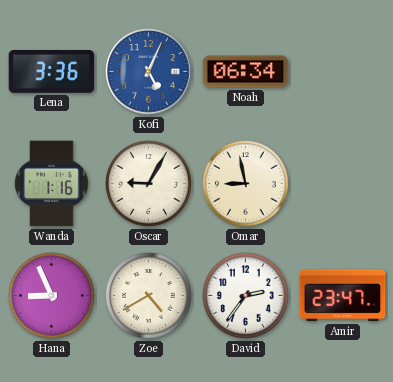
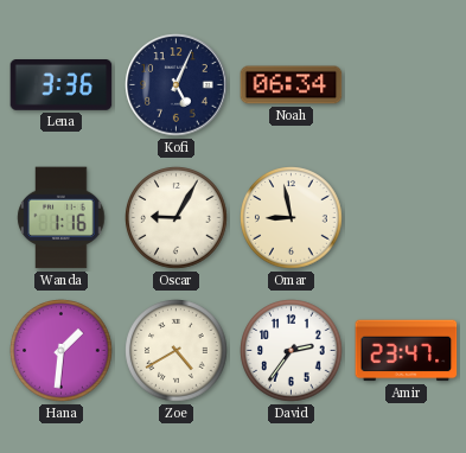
Kofi dial: blue -> navy (177, 85)
Hana: 8:56 -> 1:31 (62, 351)
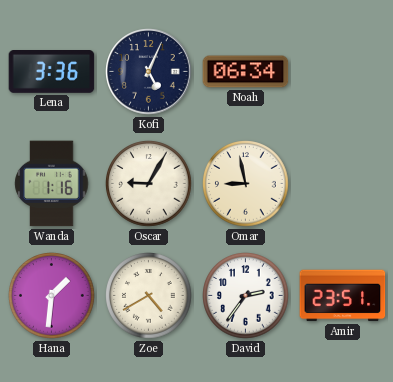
Amir: 23:47 -> 23:51 (343, 296)
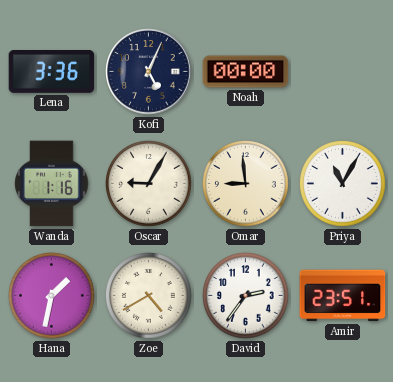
Noah: 06:34 -> 00:00 (246, 72)
Omar: 8:58 -> 8:59 (246, 184)
Priya: none -> 11:05 (343, 184)
Hana: 1:31 -> 1:32 (52, 296)
